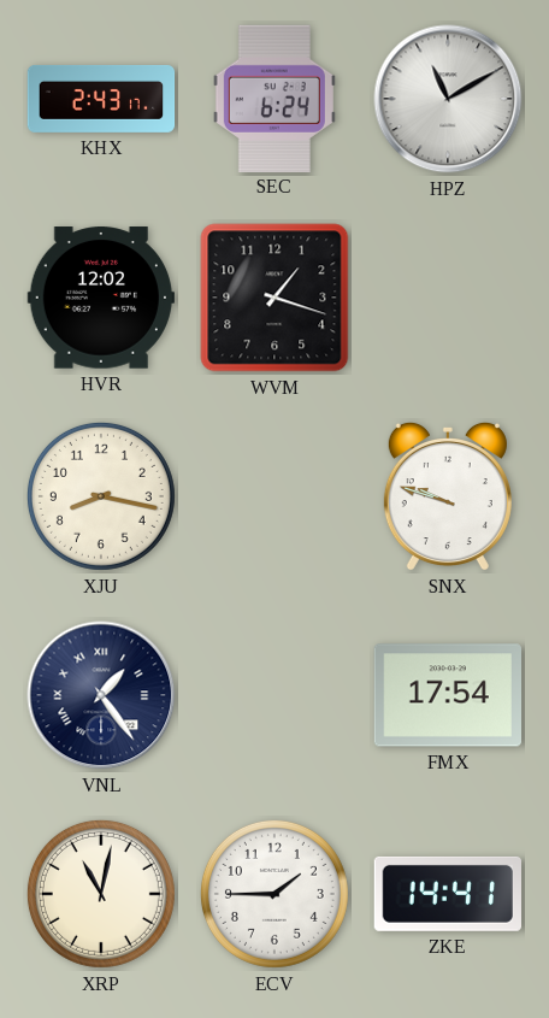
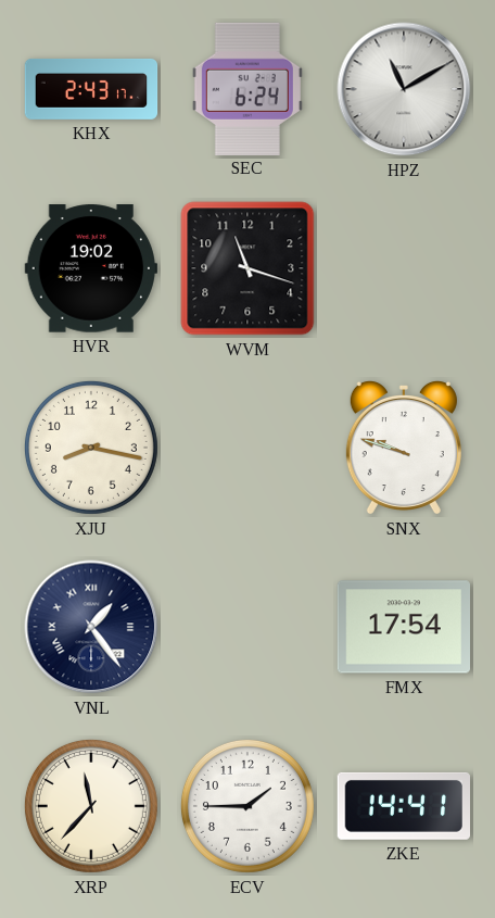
HVR: 12:02 -> 19:02 (90, 268)
WVM: 1:18 -> 11:18 (247, 268)
XRP: 11:02 -> 11:37 (91, 806)
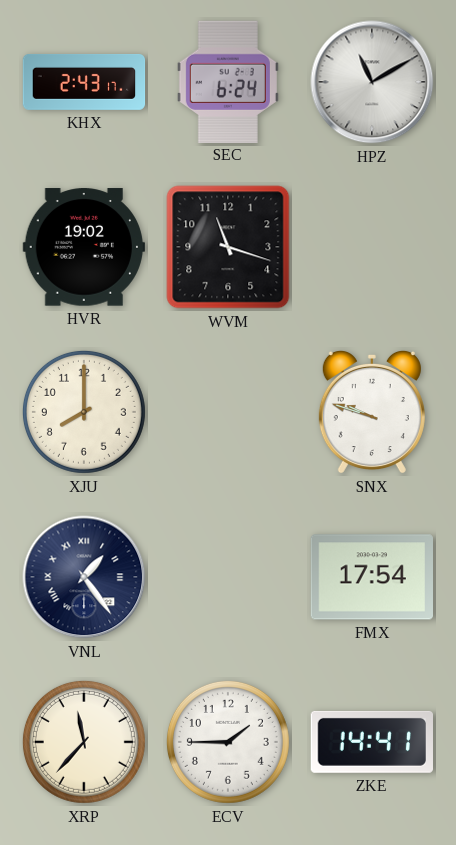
XJU: 8:17 -> 8:00 (84, 412)
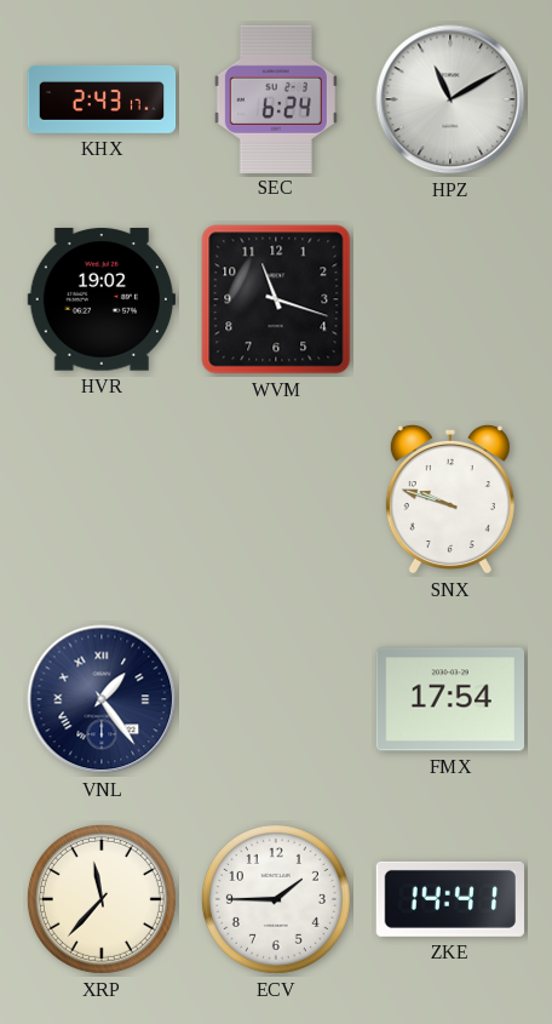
XJU: 8:00 -> none (84, 412)
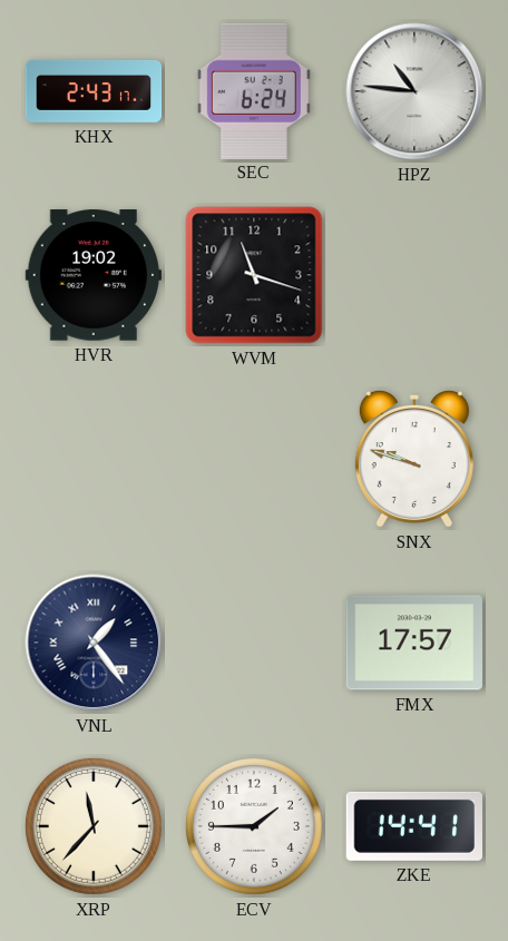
HPZ: 11:10 -> 10:46 (414, 91)
FMX: 17:54 -> 17:57 (413, 643)
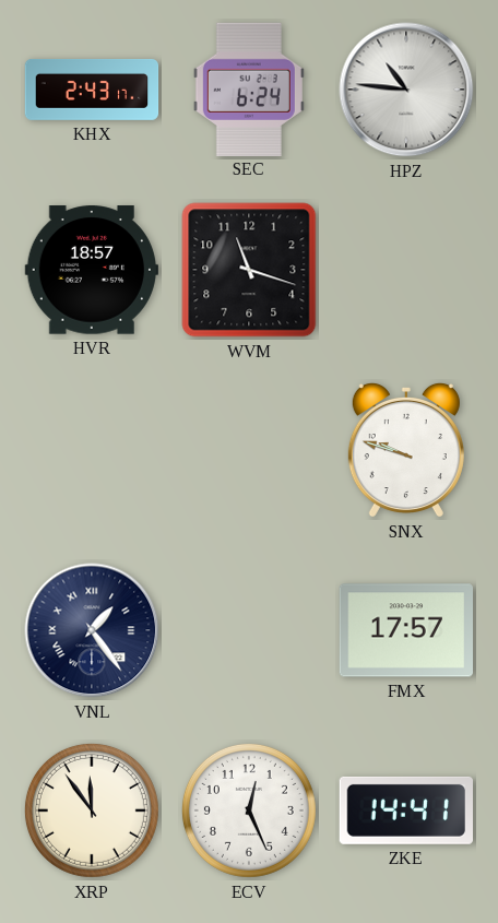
HVR: 19:02 -> 18:57 (91, 270)
XRP: 11:37 -> 11:54 (92, 810)
ECV: 1:45 -> 12:26 (249, 810)
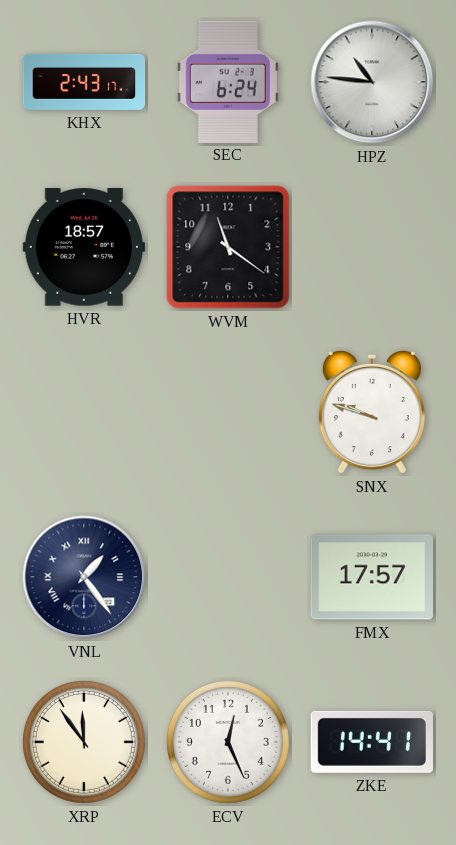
WVM: 11:18 -> 11:21 (228, 247)
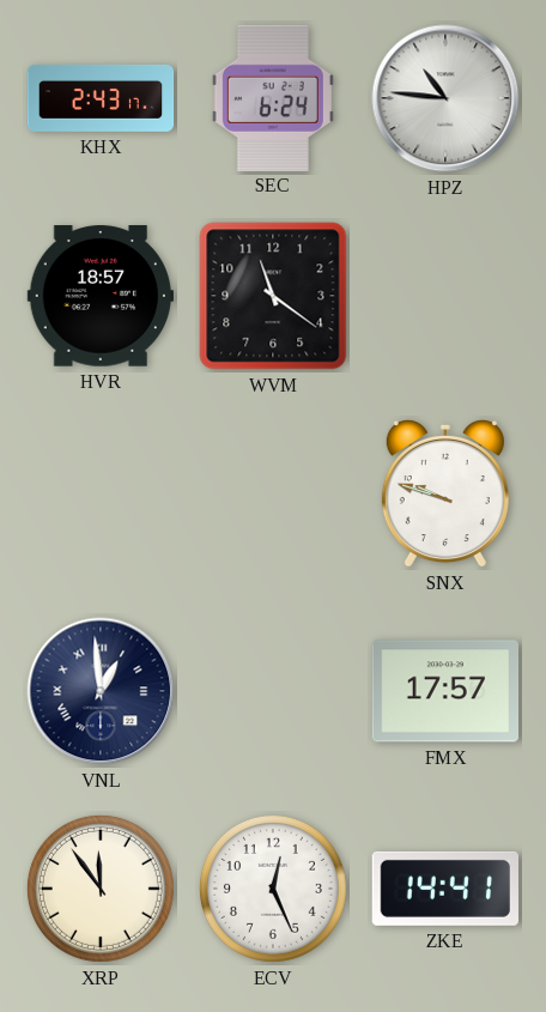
VNL: 1:24 -> 12:59 (101, 691)
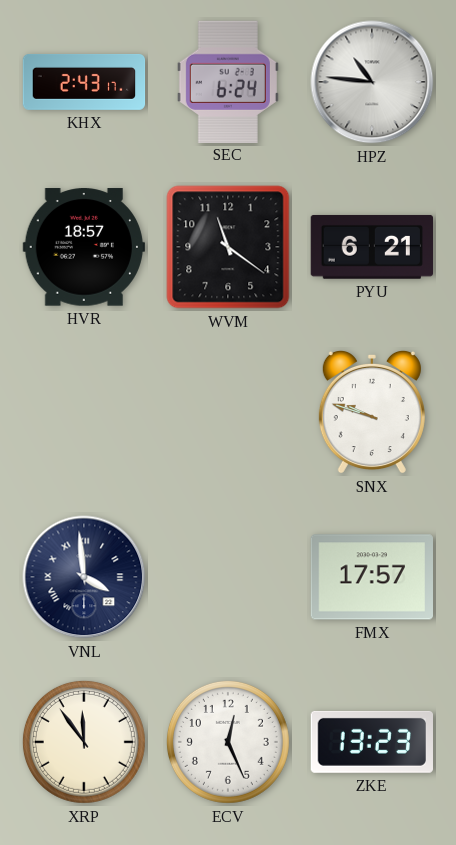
PYU: none -> 6:21 (371, 247)
VNL: 12:59 -> 3:59 (84, 577)
ZKE: 14:41 -> 13:23 (371, 742)
